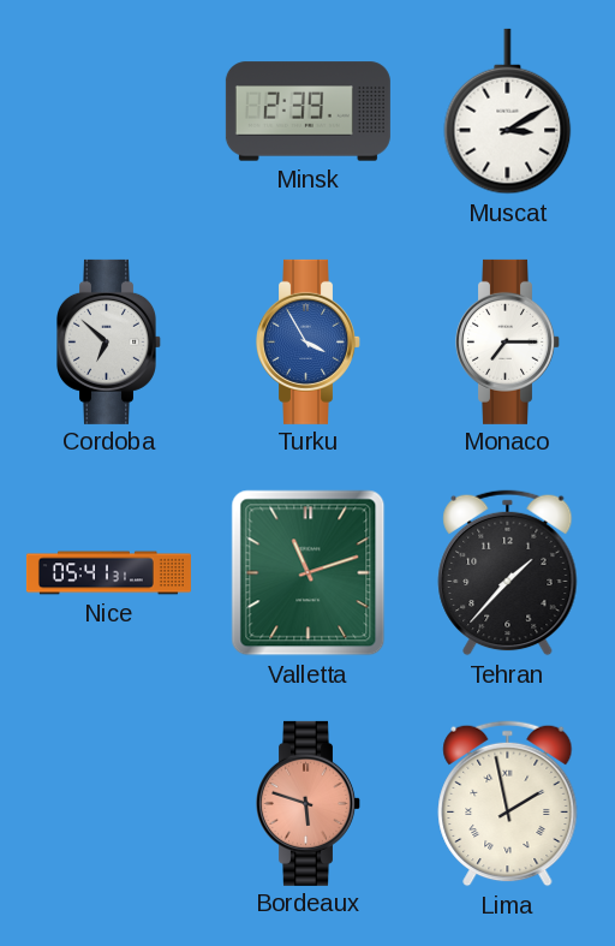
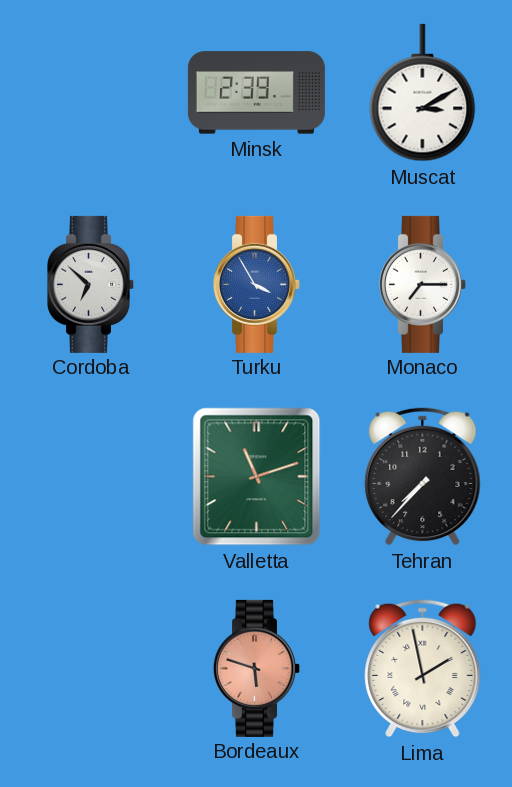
Nice: 05:41 -> none (108, 573)
Tehran: 1:37 -> 7:37 (423, 477)
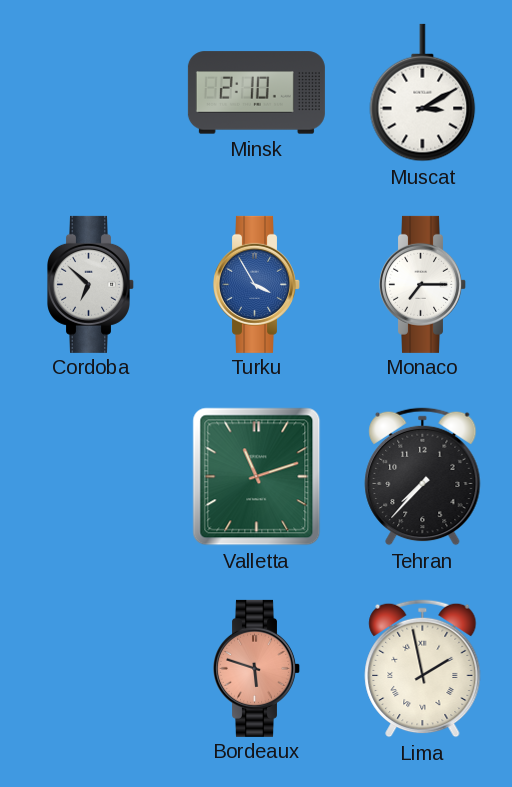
Minsk: 2:39 -> 2:10 (256, 93)
